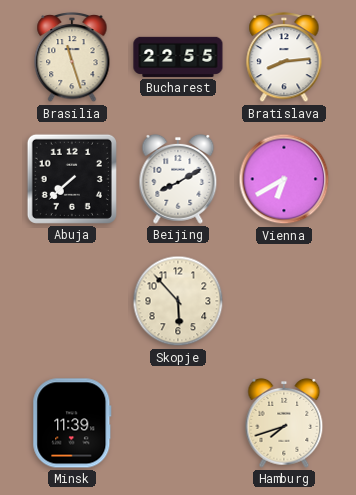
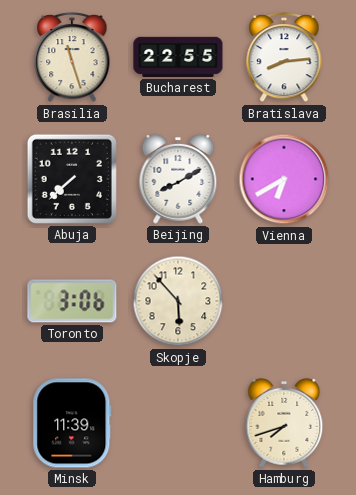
Toronto: none -> 3:06 (72, 301)
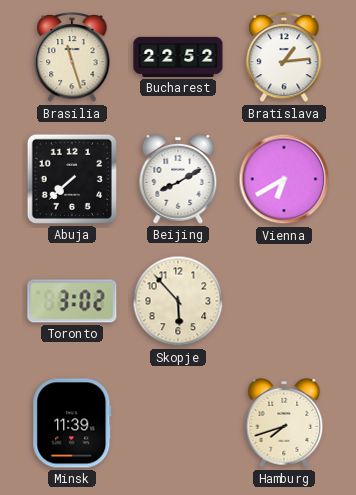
Bucharest: 22:55 -> 22:52 (178, 57)
Bratislava: 8:14 -> 1:14 (284, 58)
Toronto: 3:06 -> 3:02 (72, 301)
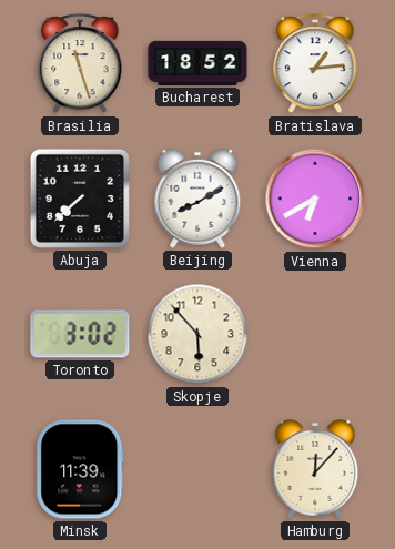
Bucharest: 22:52 -> 18:52 (197, 63)
Hamburg: 7:42 -> 12:07 (315, 469)
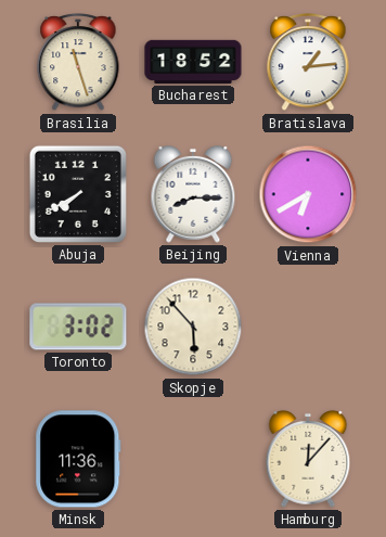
Abuja: 7:38 -> 7:40 (78, 194)
Beijing: 8:10 -> 8:15 (193, 194)
Minsk: 11:39 -> 11:36 (78, 459)
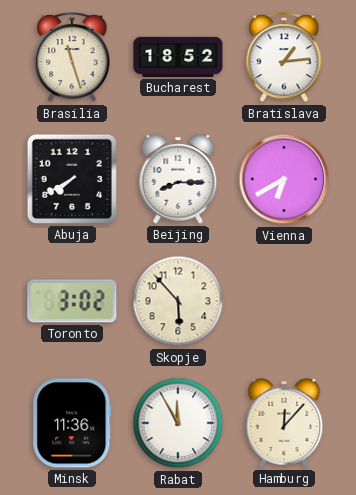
Rabat: none -> 11:55 (178, 423)
